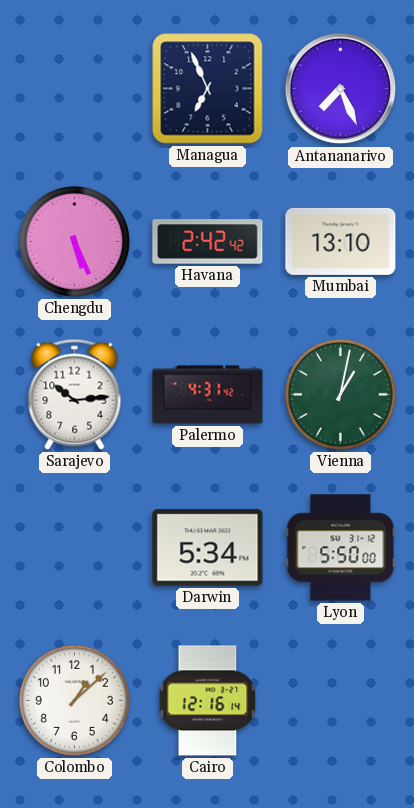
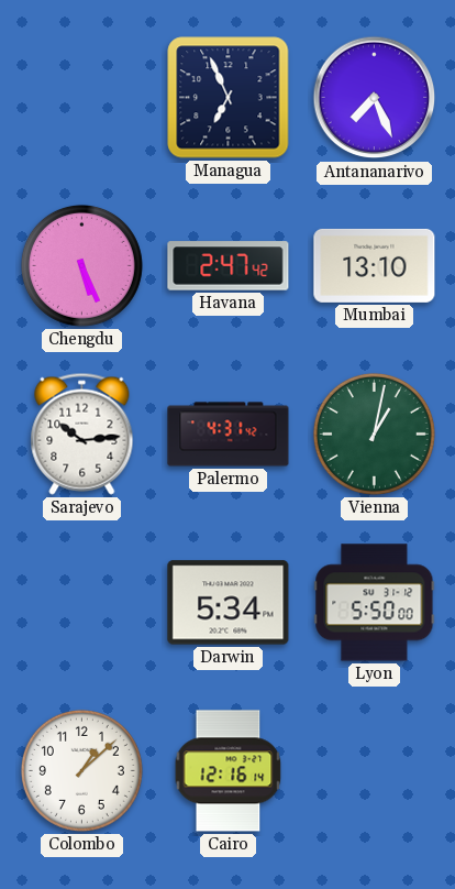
Havana: 2:42 -> 2:47 (229, 266)
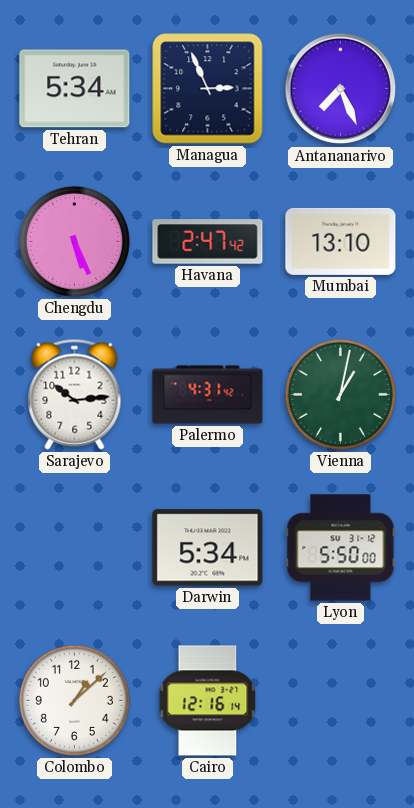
Tehran: none -> 5:34 (75, 89)
Managua: 6:56 -> 2:56 (208, 89)
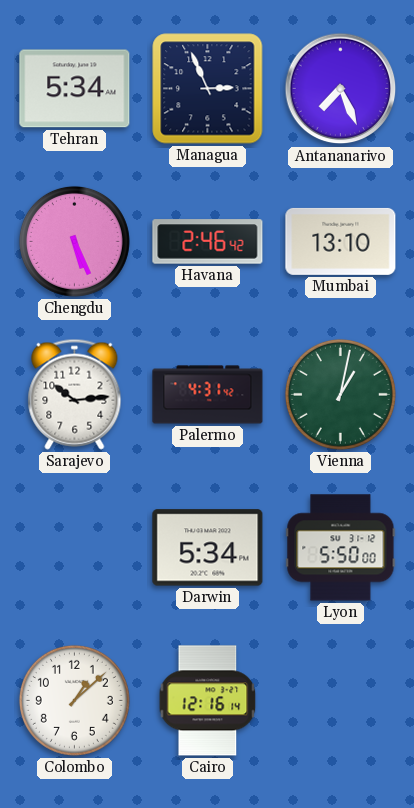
Havana: 2:47 -> 2:46 (208, 242)
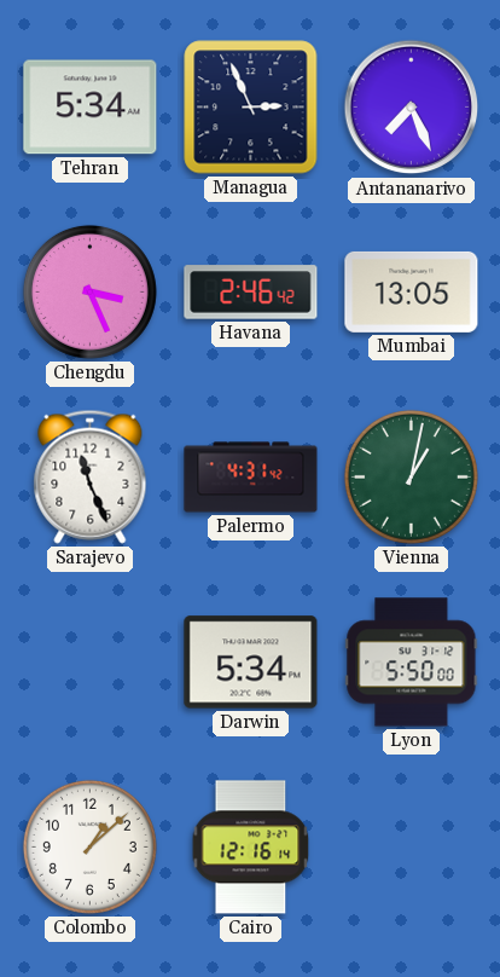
Chengdu: 5:26 -> 3:26 (89, 291)
Mumbai: 13:10 -> 13:05 (412, 291)
Sarajevo: 10:14 -> 11:26 (91, 476)
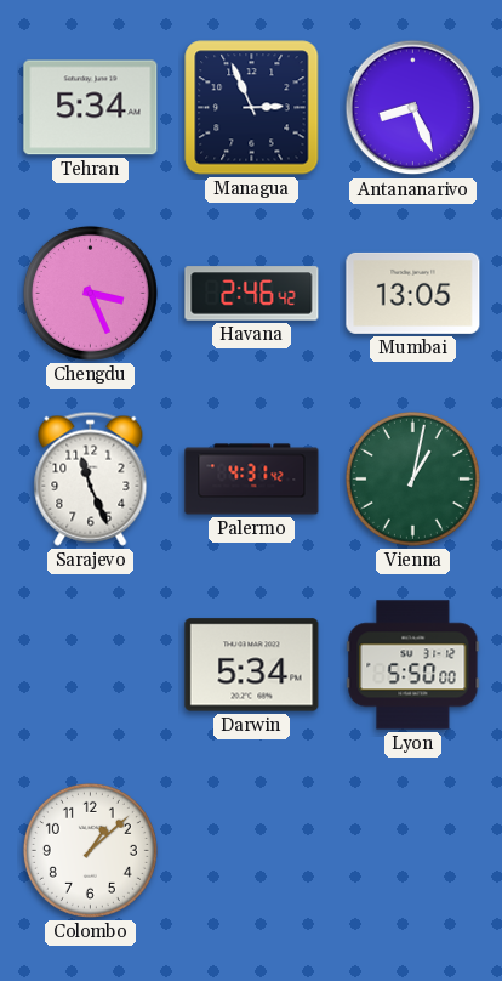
Antananarivo: 7:26 -> 8:26 (413, 108)
Cairo: 12:16 -> none (251, 848)
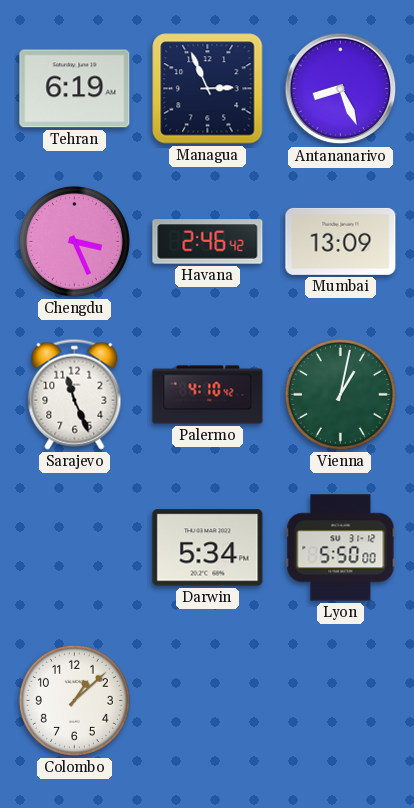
Tehran: 5:34 -> 6:19 (75, 89)
Mumbai: 13:05 -> 13:09 (341, 241)
Palermo: 4:31 -> 4:10 (208, 395)
